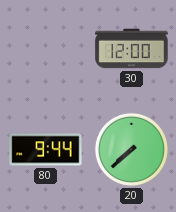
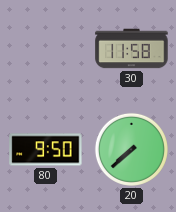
30: 12:00 -> 11:58 (132, 49)
80: 9:44 -> 9:50 (46, 150)
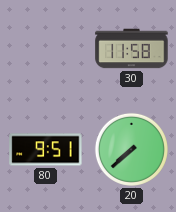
80: 9:50 -> 9:51 (46, 150)
